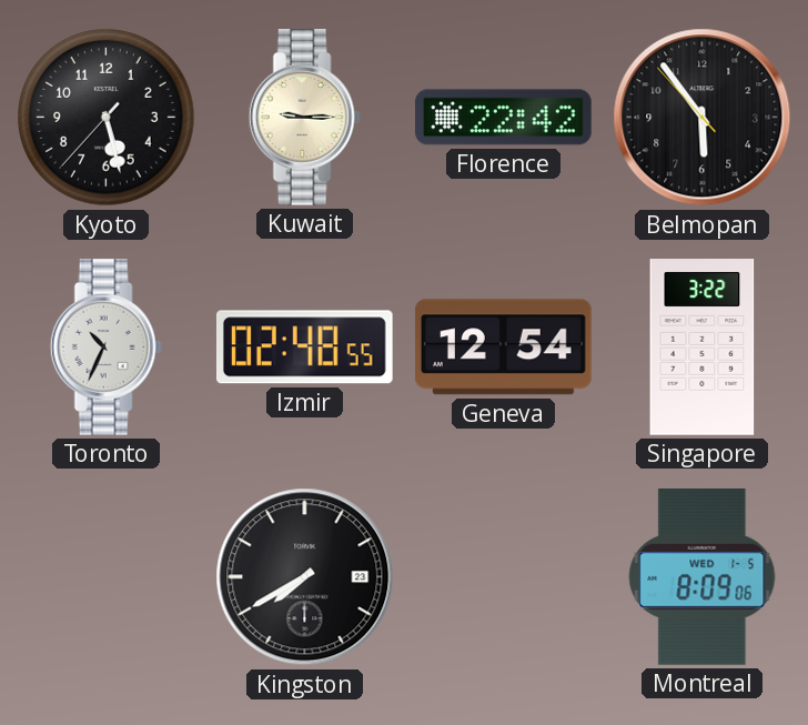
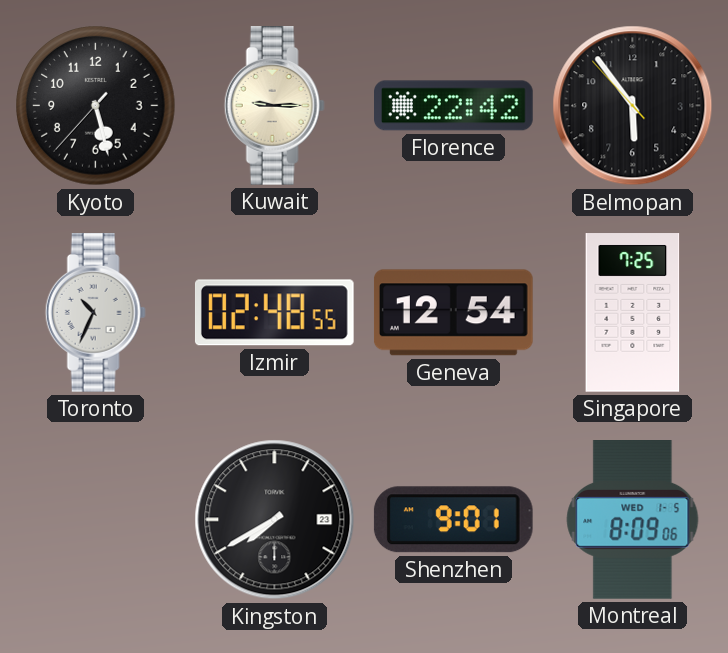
Singapore: 3:22 -> 7:25 (633, 313)
Shenzhen: none -> 9:01 (453, 520)
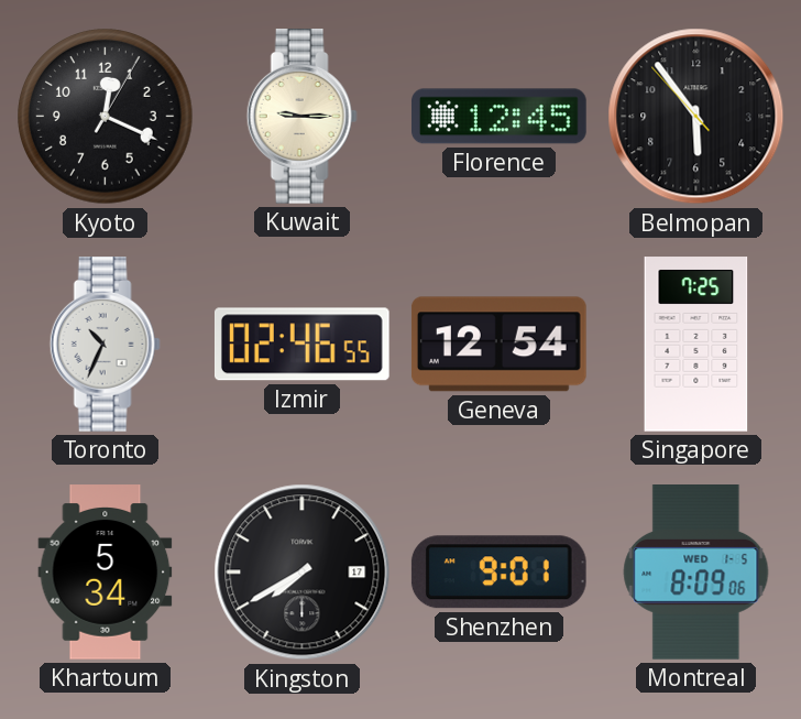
Kyoto: 5:27 -> 12:19 (106, 117)
Florence: 22:42 -> 12:45 (500, 117)
Izmir: 02:48 -> 02:46 (301, 345)
Khartoum: none -> 5:34 (106, 573)
Kingston date: 23 -> 17 (303, 573)
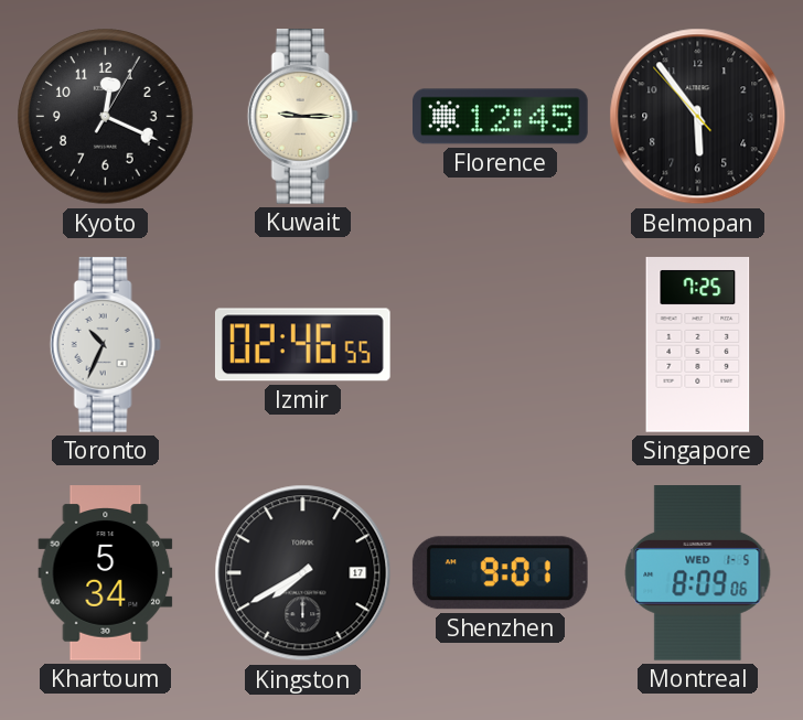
Geneva: 12:54 -> none (498, 345)
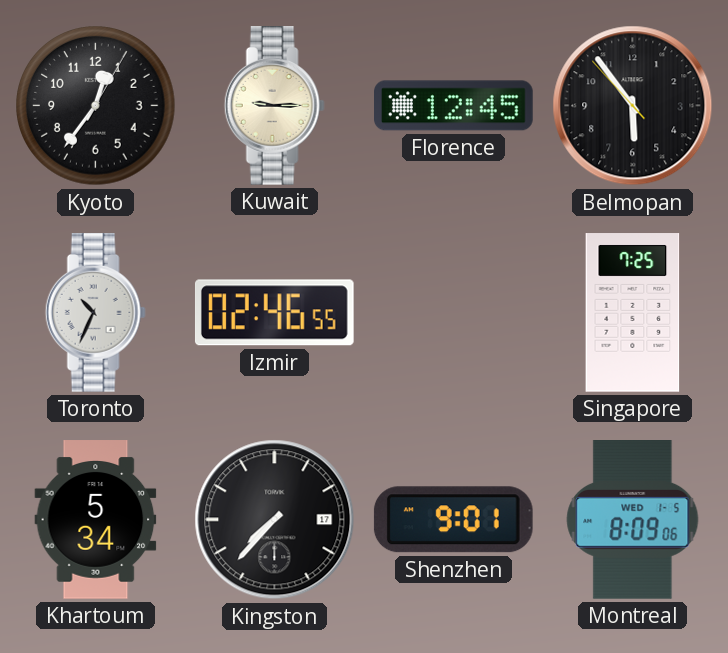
Kyoto: 12:19 -> 12:36 (96, 106)
Kingston: 7:40 -> 7:37 (275, 520)
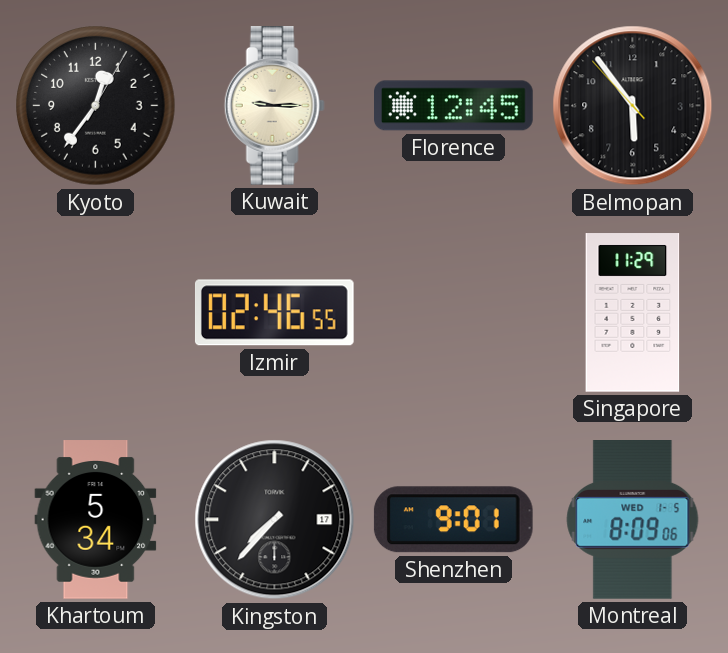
Toronto: 10:34 -> none (95, 313)
Singapore: 7:25 -> 11:29 (633, 313)
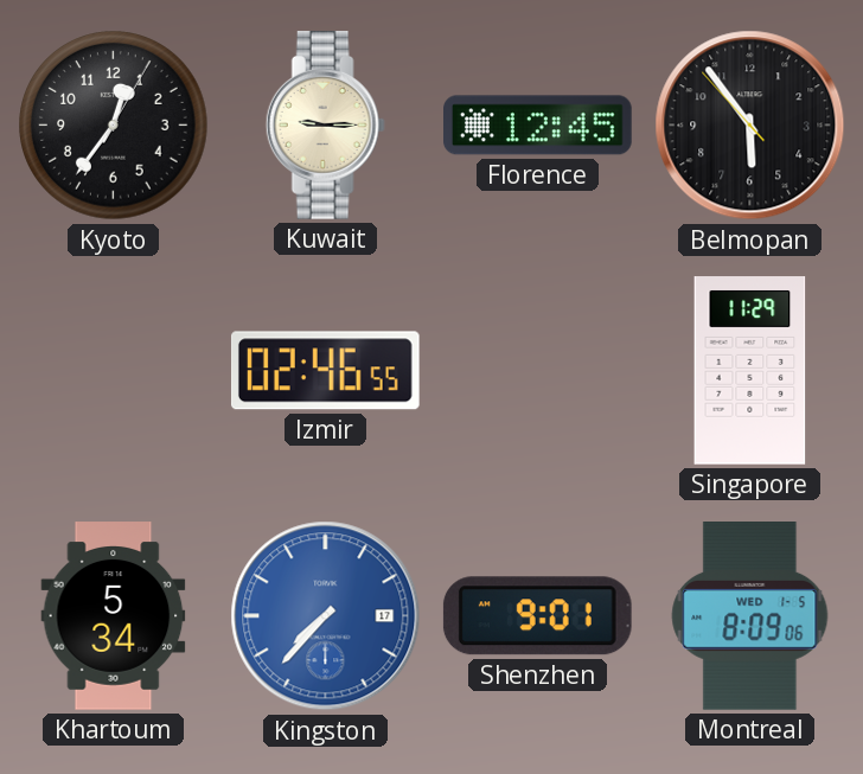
Kingston dial: black -> blue (326, 616)
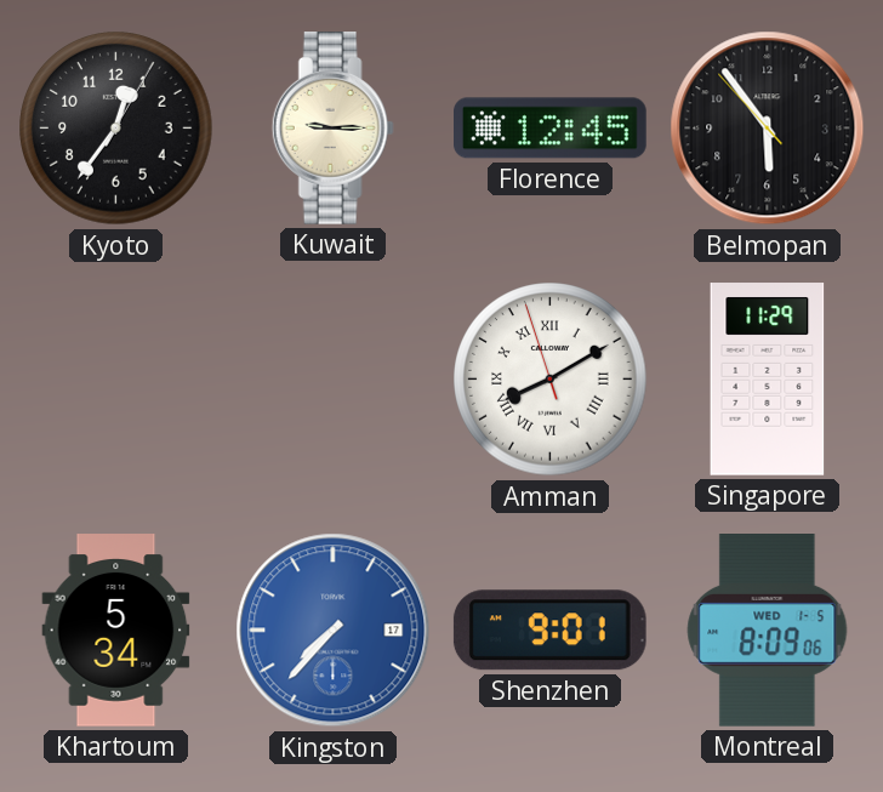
Izmir: 02:46 -> none (325, 371)
Amman: none -> 8:09 (551, 380)
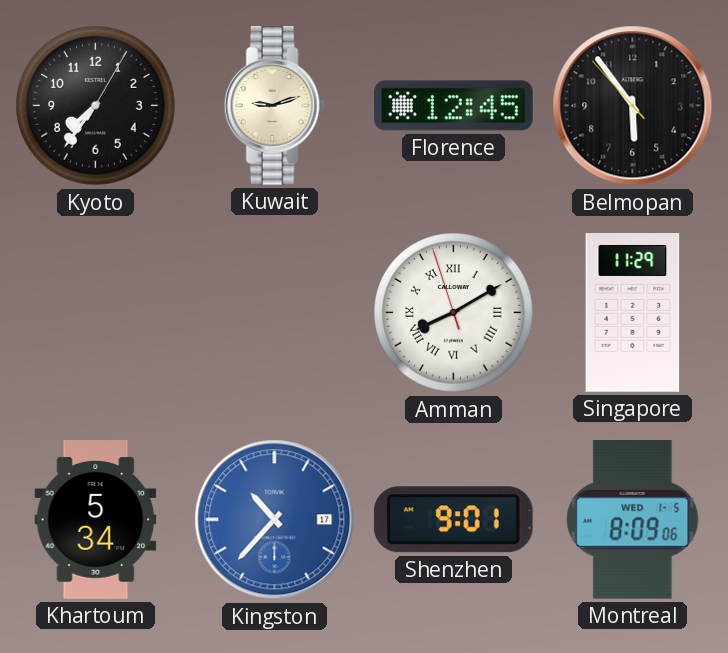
Kyoto: 12:36 -> 7:36 (96, 106)
Kuwait: 9:15 -> 9:12 (274, 106)
Kingston: 7:37 -> 10:37 (275, 520)
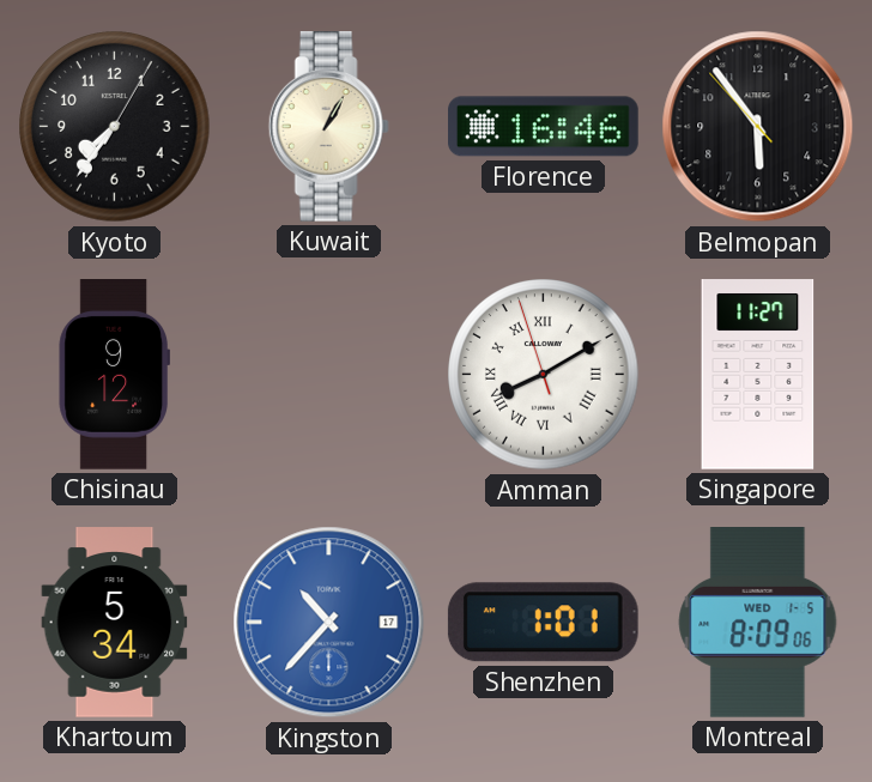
Kuwait: 9:12 -> 1:05 (328, 127)
Florence: 12:45 -> 16:46 (544, 127)
Chisinau: none -> 9:12 (114, 375)
Singapore: 11:29 -> 11:27 (758, 375)
Shenzhen: 9:01 -> 1:01 (543, 623)
